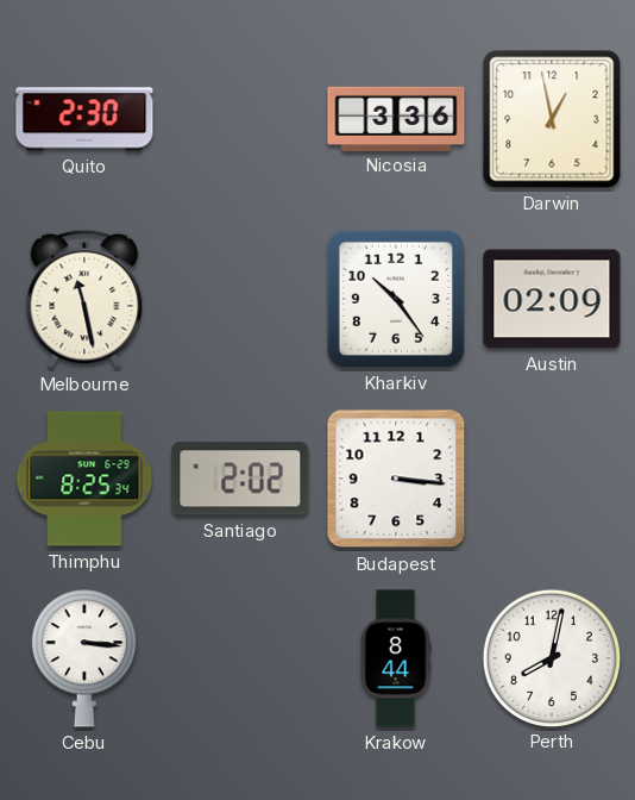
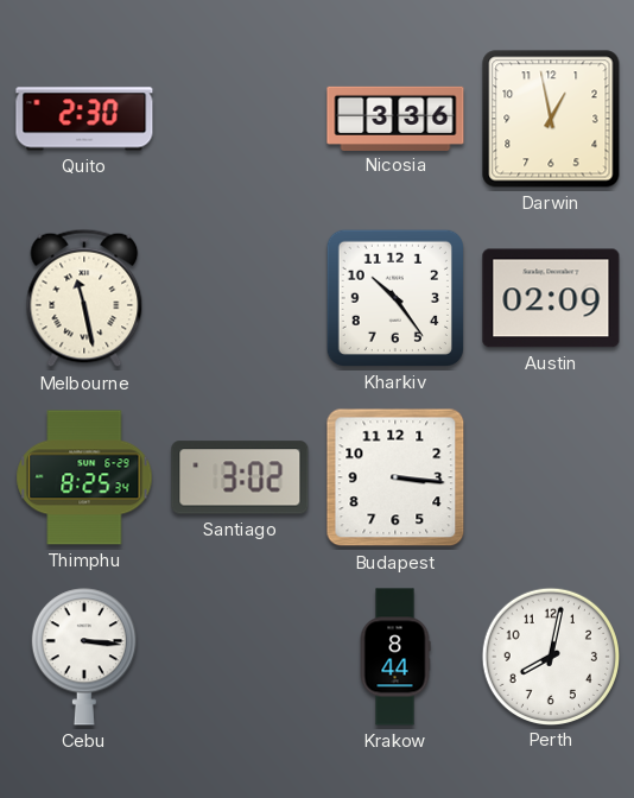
Santiago: 2:02 -> 3:02 (240, 477)
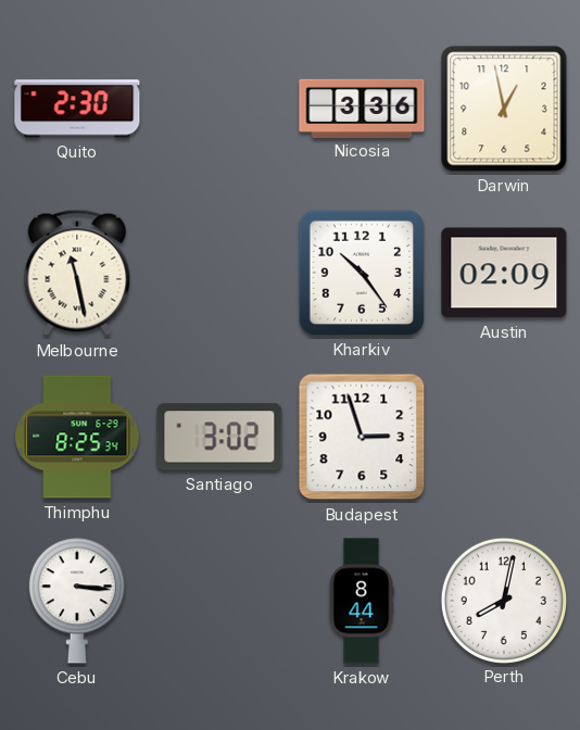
Budapest: 3:16 -> 2:57 (362, 437)
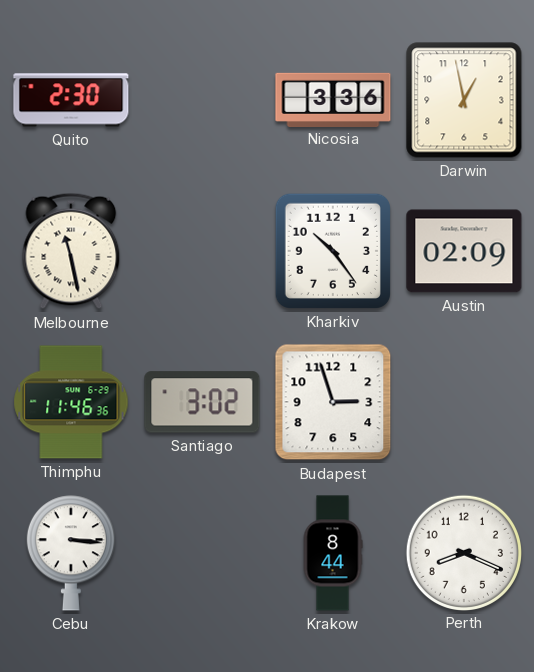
Thimphu: 8:25 -> 11:46 (71, 402)
Perth: 8:02 -> 8:19 (463, 552)
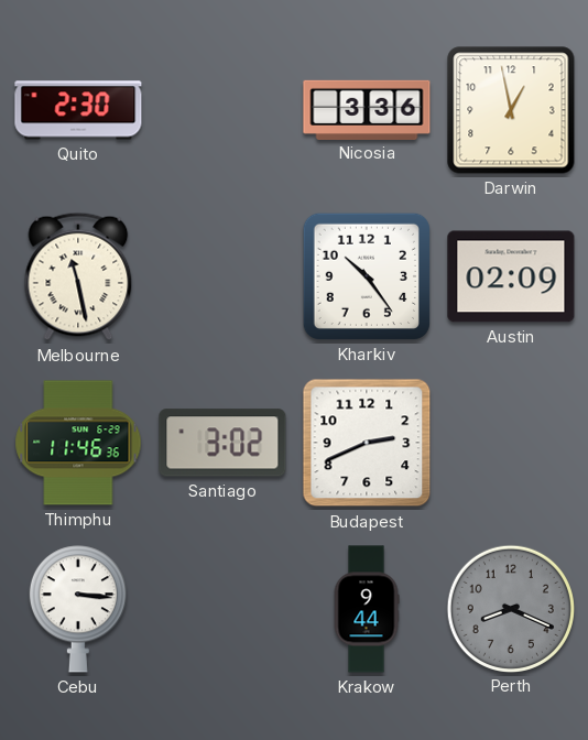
Budapest: 2:57 -> 2:41 (367, 443)
Krakow: 8:44 -> 9:44 (367, 609)
Perth dial: white -> grey (510, 608)
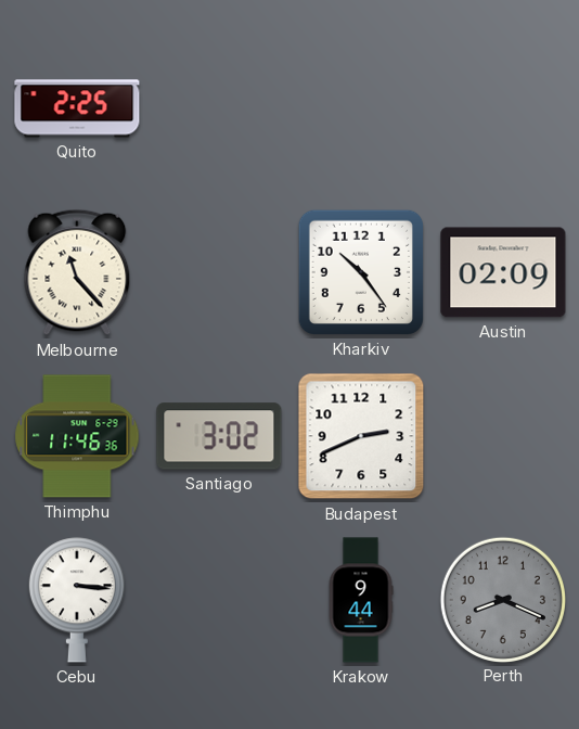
Quito: 2:30 -> 2:25 (77, 108)
Nicosia: 3:36 -> none (367, 109)
Darwin: 12:58 -> none (511, 110)
Melbourne: 11:28 -> 11:23 (77, 272)
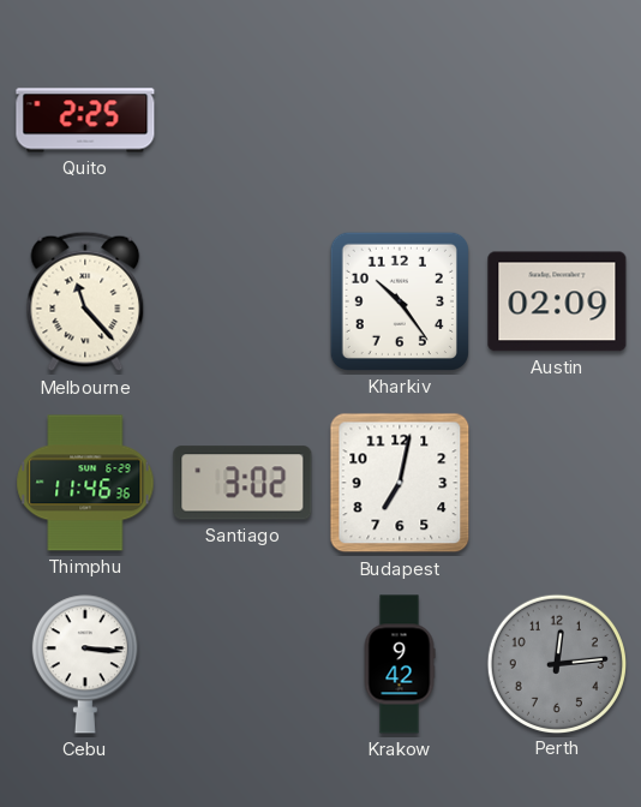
Budapest: 2:41 -> 7:02 (400, 483)
Krakow: 9:44 -> 9:42 (400, 664)
Perth: 8:19 -> 12:14 (556, 663)
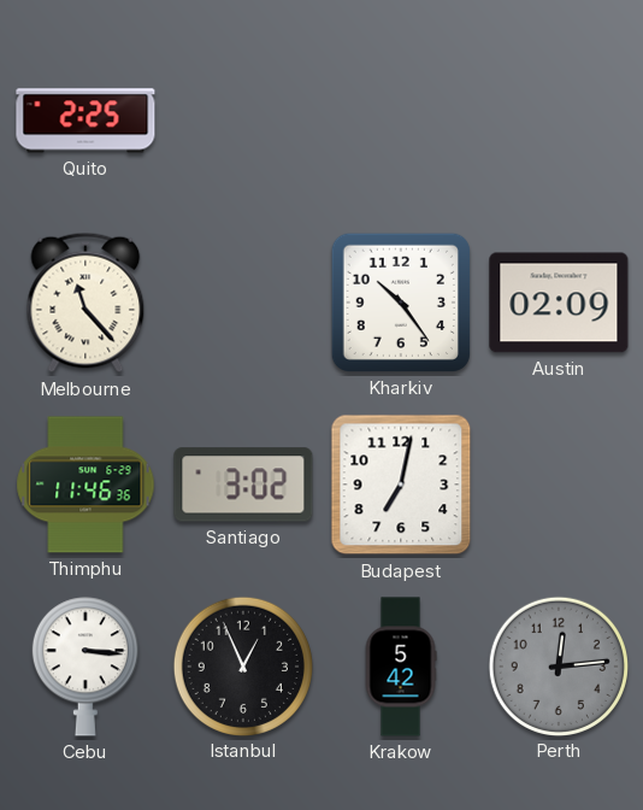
Istanbul: none -> 12:56 (242, 665)
Krakow: 9:42 -> 5:42 (401, 667)
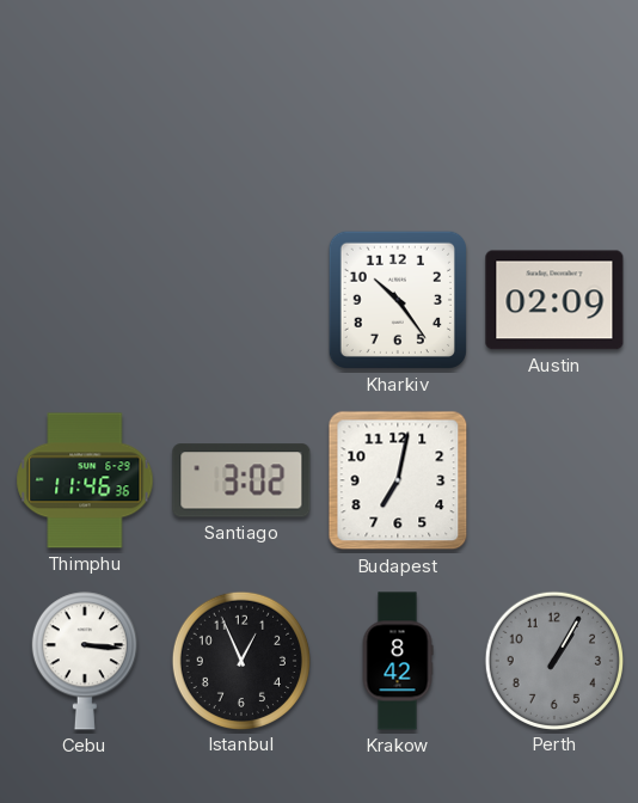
Quito: 2:25 -> none (85, 121)
Melbourne: 11:23 -> none (85, 303)
Krakow: 5:42 -> 8:42 (398, 661)
Perth: 12:14 -> 1:05 (553, 660)
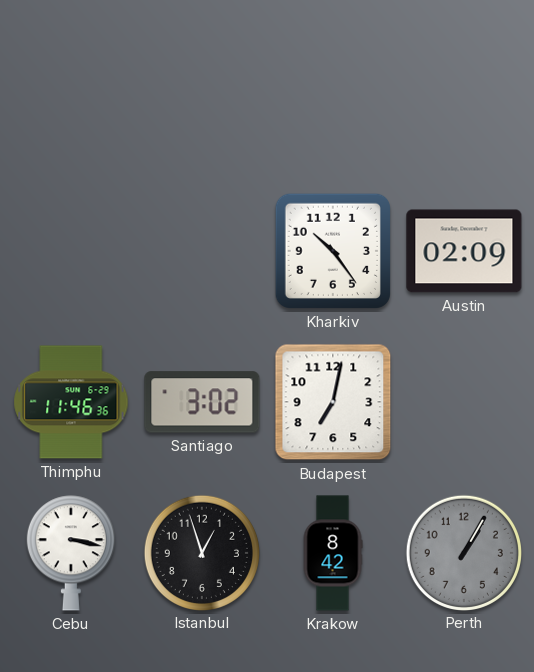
Cebu: 3:16 -> 3:17 (71, 553)
Istanbul: 12:56 -> 12:57 (201, 552)
